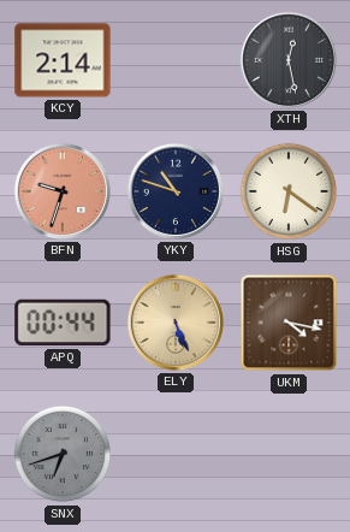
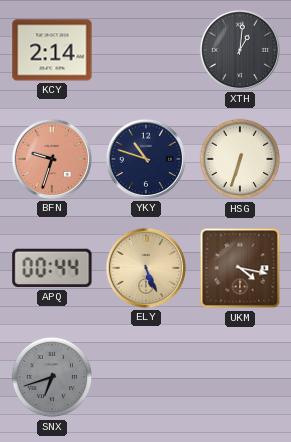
XTH: 12:28 -> 1:01 (240, 50)
HSG: 6:21 -> 6:33 (240, 159)
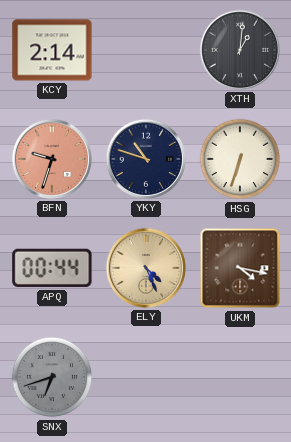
ELY: 5:26 -> 4:26 (146, 268)
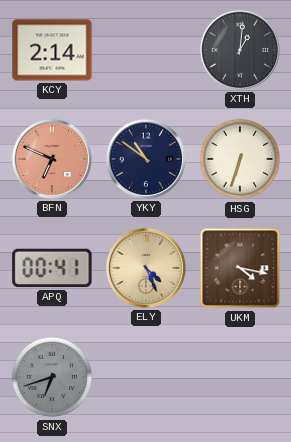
BFN: 9:33 -> 6:49 (52, 159)
YKY: 10:48 -> 10:51 (146, 159)
APQ: 00:44 -> 00:41 (52, 268)
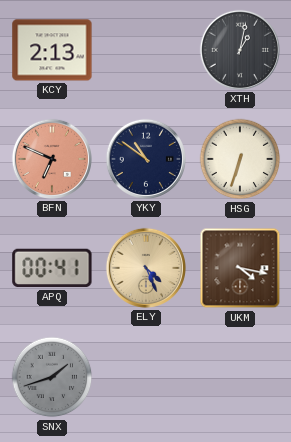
KCY: 2:14 -> 2:13 (52, 50)
XTH: 1:01 -> 1:02 (240, 50)
SNX: 6:42 -> 1:42 (52, 377)
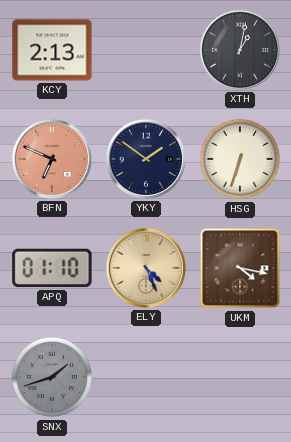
YKY: 10:51 -> 1:51 (146, 159)
APQ: 00:41 -> 01:10 (52, 268)
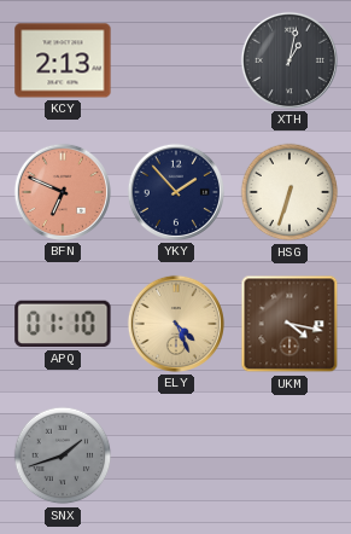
YKY: 1:51 -> 1:53 (176, 192)
